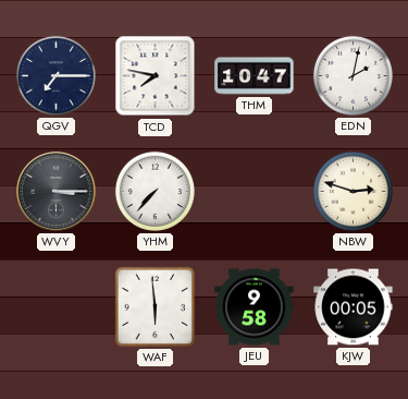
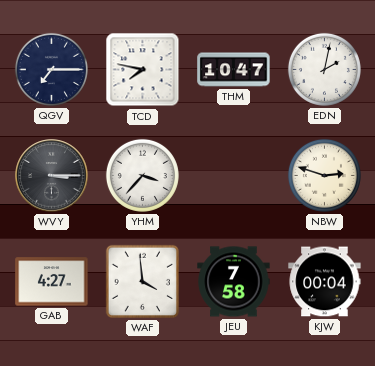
YHM: 7:37 -> 3:37 (142, 175)
GAB: none -> 4:27 (52, 282)
WAF: 5:59 -> 3:59 (142, 281)
JEU: 9:58 -> 7:58 (234, 282)
KJW: 00:05 -> 00:04 (325, 282)
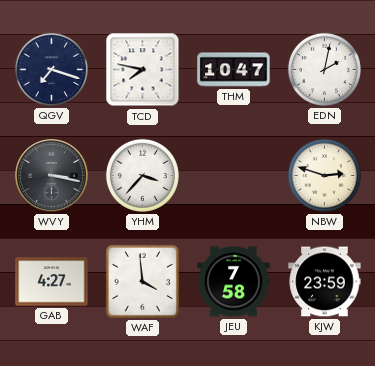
QGV: 7:15 -> 7:18 (51, 69)
WVY: 3:15 -> 3:17 (52, 176)
KJW: 00:04 -> 23:59 (325, 282)
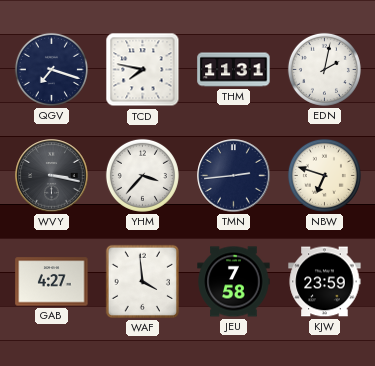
THM: 10:47 -> 11:31 (234, 70)
TMN: none -> 2:44 (234, 176)
NBW: 2:48 -> 6:48 (324, 175)
